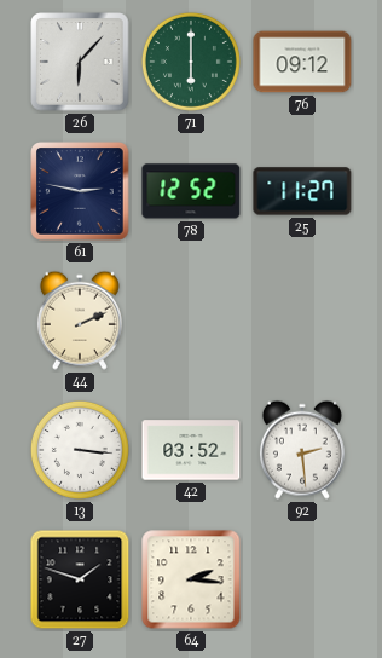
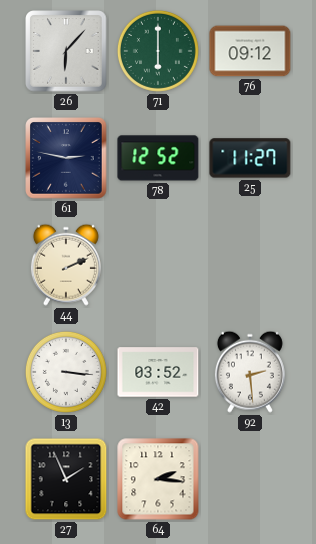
27: 1:48 -> 1:56 (66, 479)
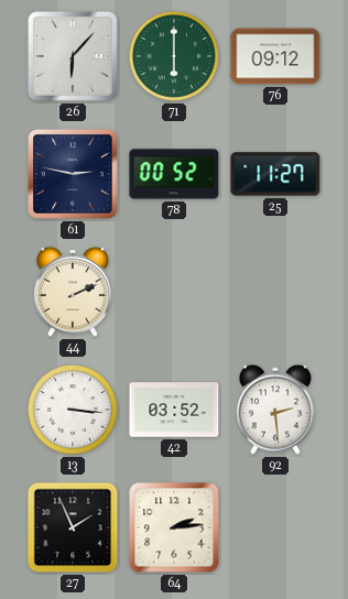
78: 12:52 -> 00:52 (174, 174)
64: 2:16 -> 2:14 (174, 527)
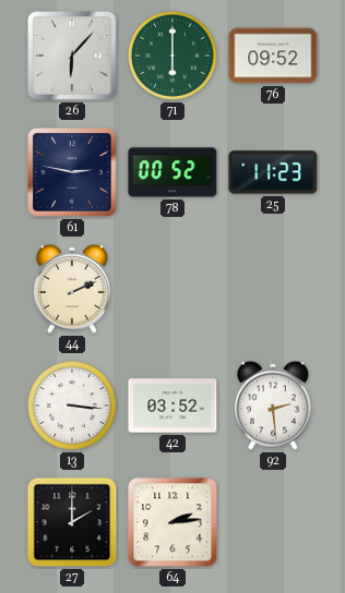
76: 09:12 -> 09:52 (273, 56)
25: 11:27 -> 11:23 (273, 172)
27: 1:56 -> 2:00 (72, 522)
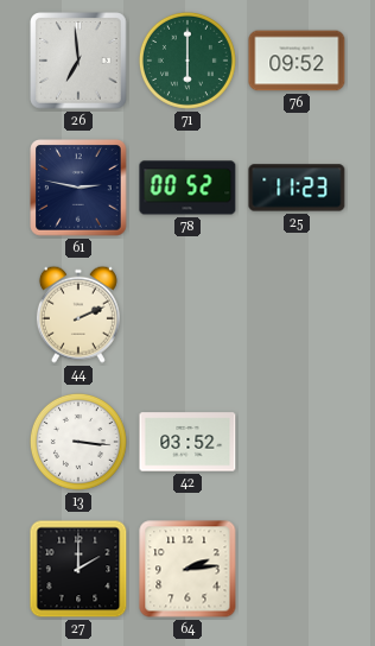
26: 6:07 -> 6:59 (78, 61)
92: 2:29 -> none (273, 406)
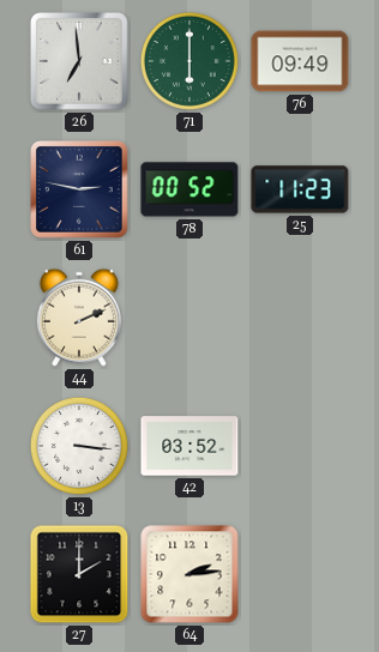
76: 09:52 -> 09:49 (300, 61)
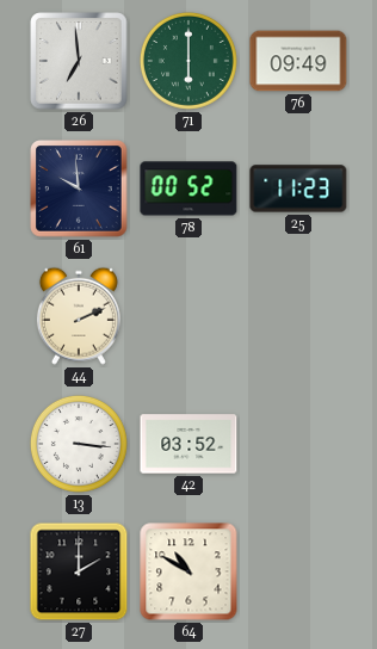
61: 2:47 -> 9:59 (79, 188)
64: 2:14 -> 10:50 (188, 571)
